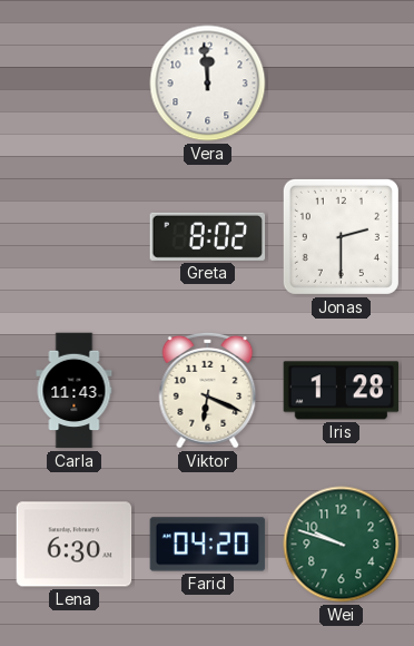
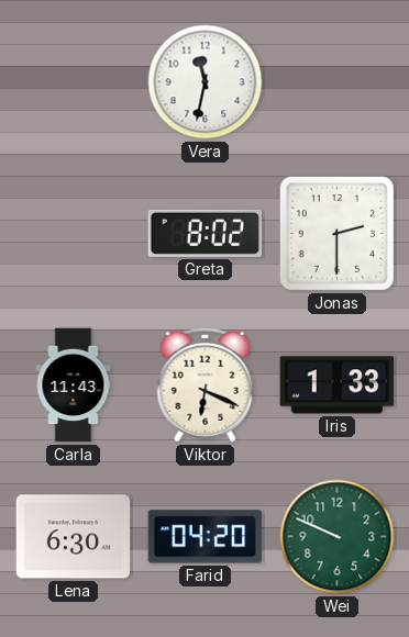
Vera: 11:59 -> 11:32 (206, 82)
Iris: 1:28 -> 1:33 (338, 385)
Wei: 9:48 -> 9:49 (338, 537)
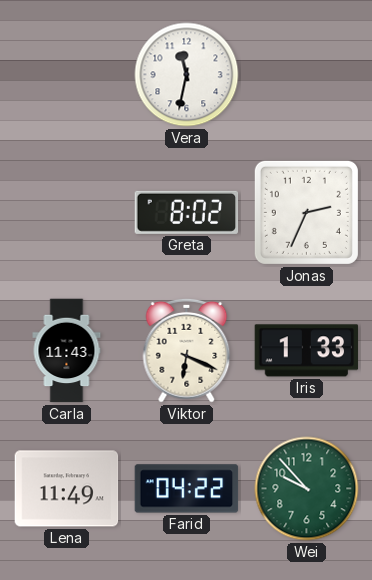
Jonas: 2:30 -> 2:34 (306, 212)
Lena: 6:30 -> 11:49 (67, 489)
Farid: 04:20 -> 04:22 (187, 489)
Wei: 9:49 -> 9:53 (307, 489)
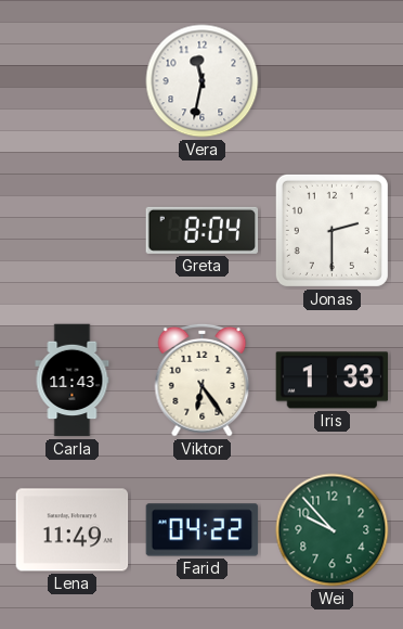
Greta: 8:02 -> 8:04 (203, 230)
Jonas: 2:34 -> 2:30 (331, 230)
Viktor: 6:19 -> 6:24 (203, 380)
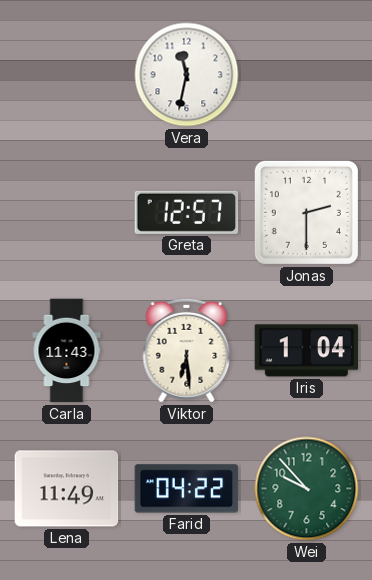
Greta: 8:04 -> 12:57 (187, 212)
Viktor: 6:24 -> 6:29 (187, 350)
Iris: 1:33 -> 1:04 (307, 351)
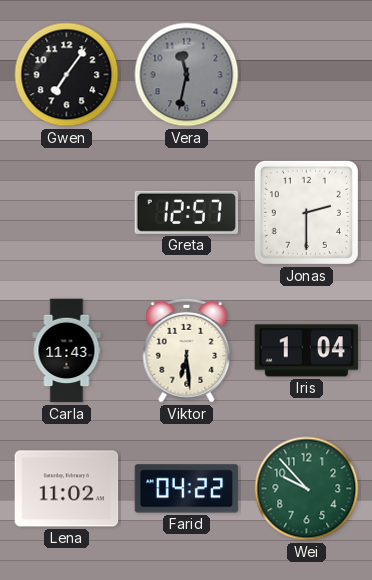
Gwen: none -> 7:06 (67, 75)
Vera dial: white -> grey (187, 75)
Lena: 11:49 -> 11:02 (67, 489)
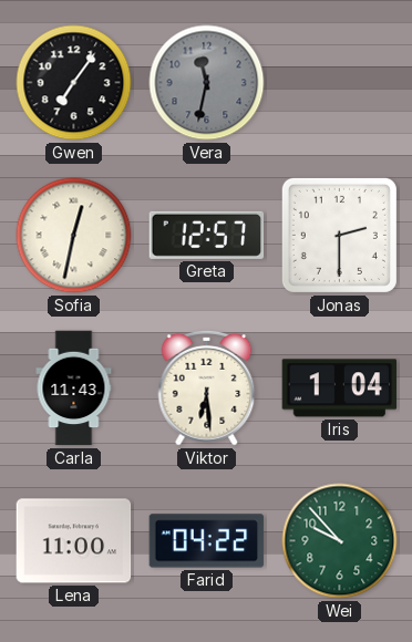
Sofia: none -> 12:32 (74, 236)
Lena: 11:02 -> 11:00 (74, 541)
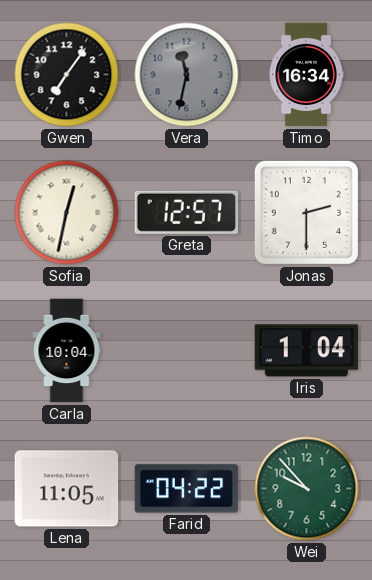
Timo: none -> 16:34 (306, 75)
Carla: 11:43 -> 10:04 (67, 351)
Viktor: 6:29 -> none (207, 387)
Lena: 11:00 -> 11:05 (67, 489)
